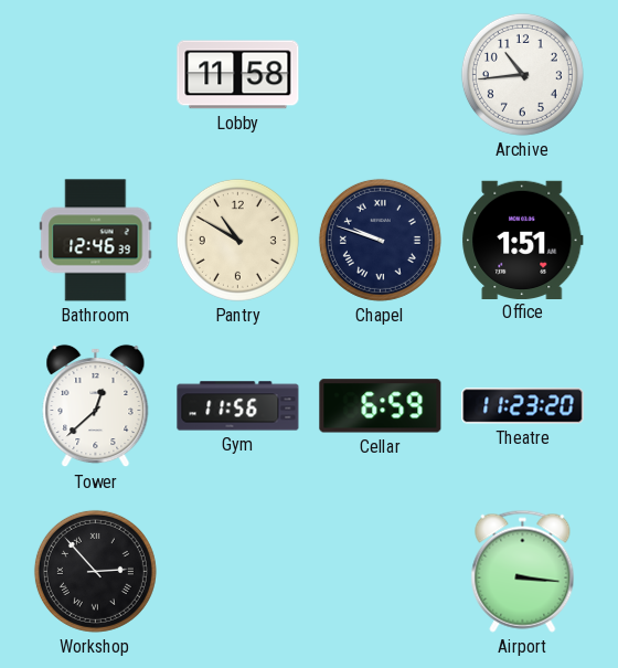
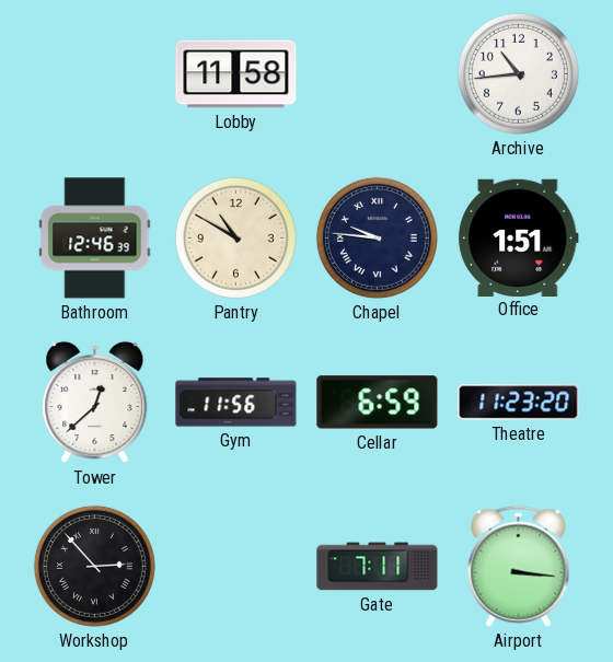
Chapel: 9:48 -> 9:46 (377, 237)
Gate: none -> 7:11 (378, 567)
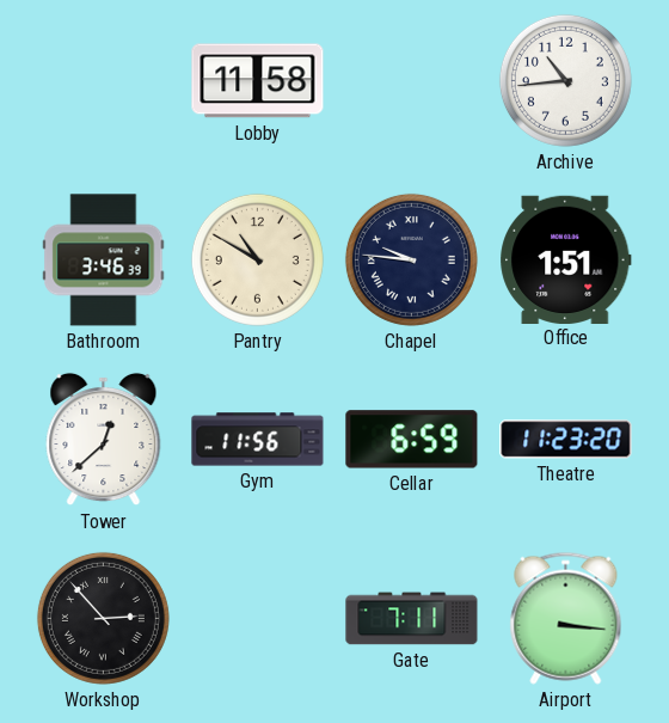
Bathroom: 12:46 -> 3:46 (104, 261)
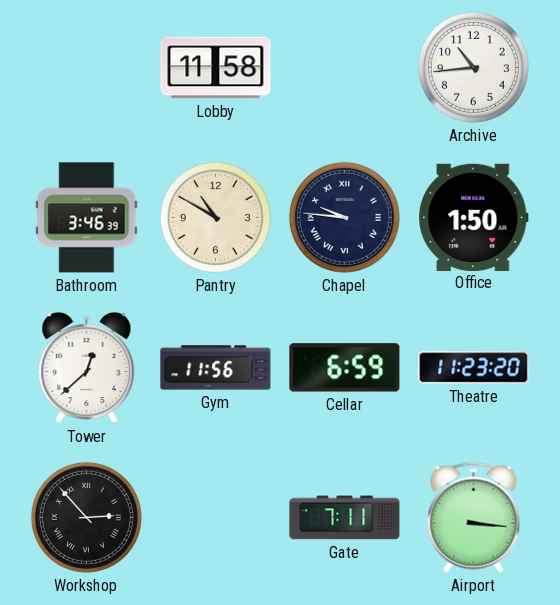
Office: 1:51 -> 1:50 (474, 217)
